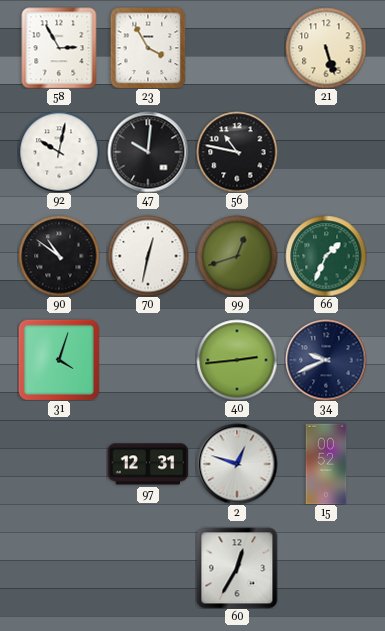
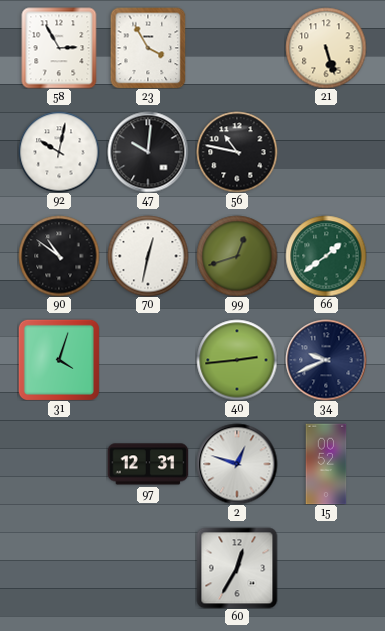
66: 1:34 -> 1:39 (326, 256)
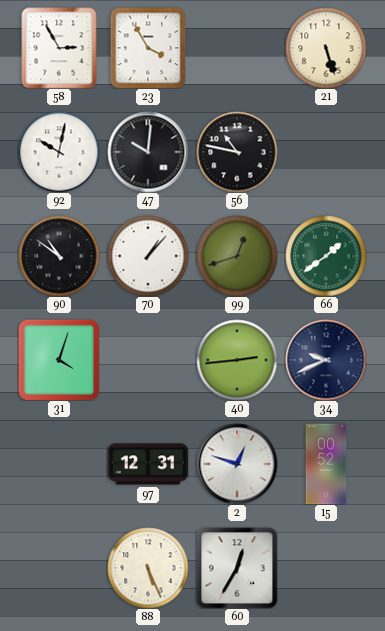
70: 12:32 -> 1:07 (148, 256)
88: none -> 5:26 (148, 568)
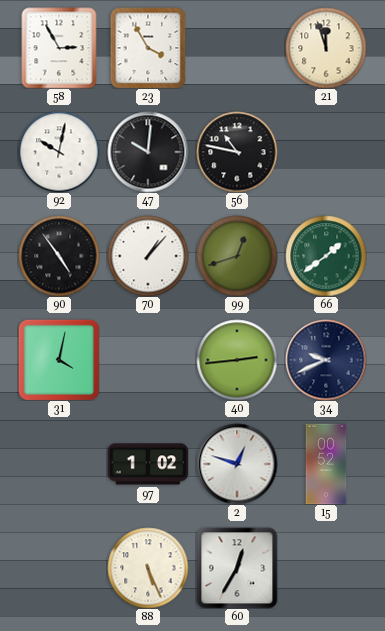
21: 5:27 -> 11:57 (326, 48)
90: 10:51 -> 4:54 (59, 256)
31: 4:03 -> 4:02 (59, 360)
97: 12:31 -> 1:02 (148, 464)
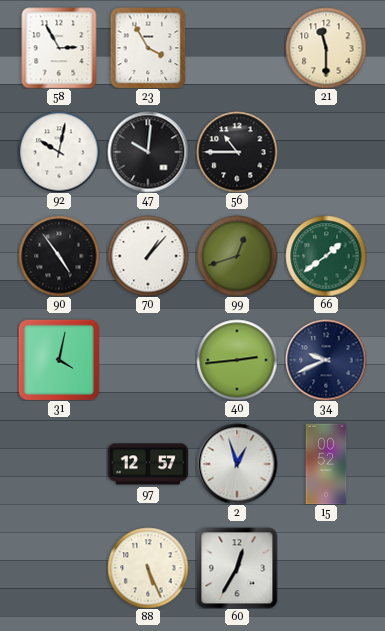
21: 11:57 -> 11:30 (326, 48)
56: 10:47 -> 10:45 (237, 152)
97: 1:02 -> 12:57 (148, 464)
2: 12:48 -> 12:57 (237, 464)
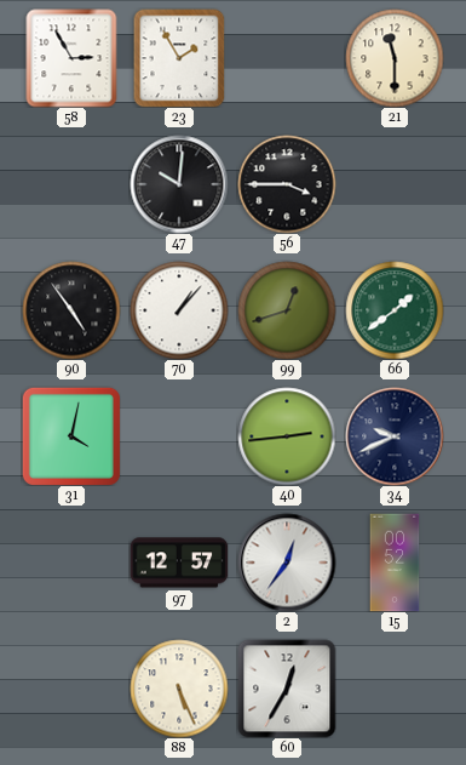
23: 3:55 -> 1:55 (179, 58)
92: 10:02 -> none (59, 152)
56: 10:45 -> 3:45 (287, 184)
2: 12:57 -> 12:36 (287, 563)
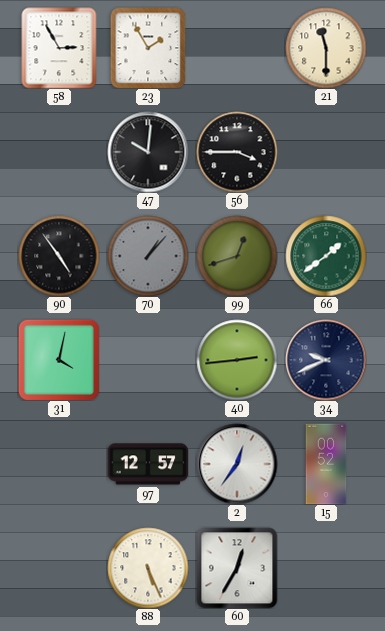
70 dial: white -> grey (148, 256)
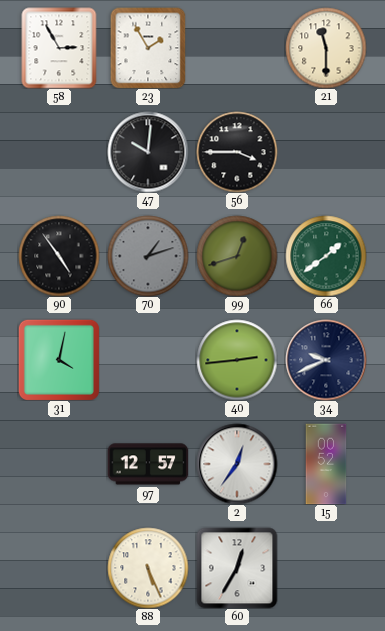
70: 1:07 -> 1:12 (148, 256)
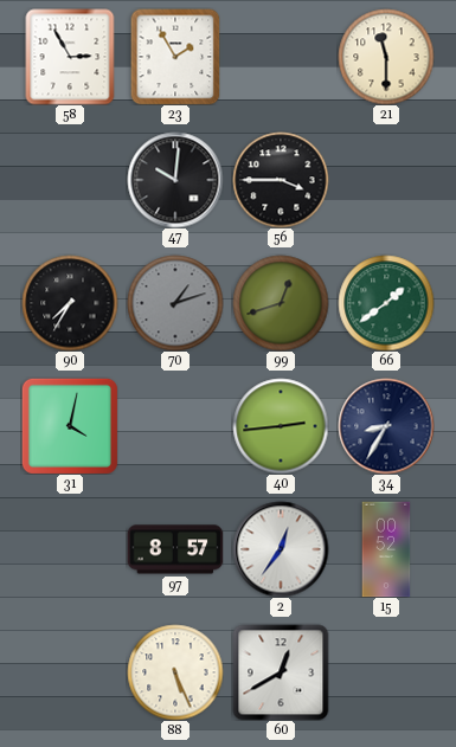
90: 4:54 -> 7:35 (70, 303)
34: 9:41 -> 8:35 (386, 426)
97: 12:57 -> 8:57 (175, 549)
60: 12:35 -> 12:40 (281, 672)
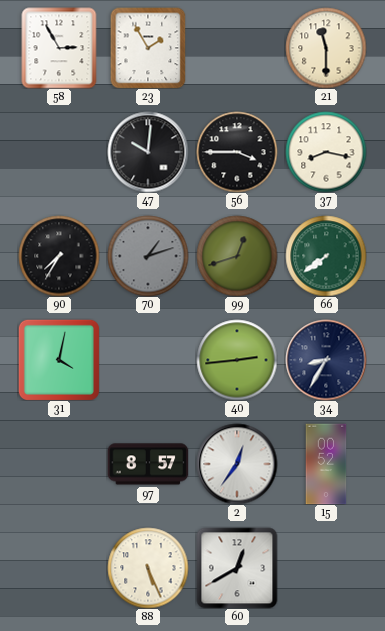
37: none -> 8:17 (326, 152)
66: 1:39 -> 7:39 (326, 256)
